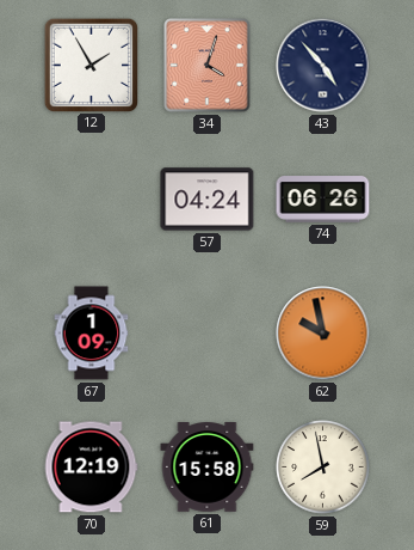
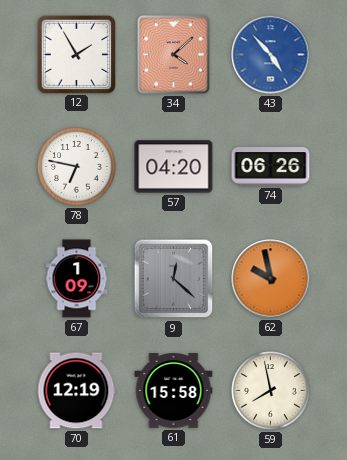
34: 4:03 -> 4:08 (174, 55)
43 dial: navy -> blue (271, 55)
78: none -> 6:47 (77, 167)
57: 04:24 -> 04:20 (174, 167)
9: none -> 12:22 (174, 279)
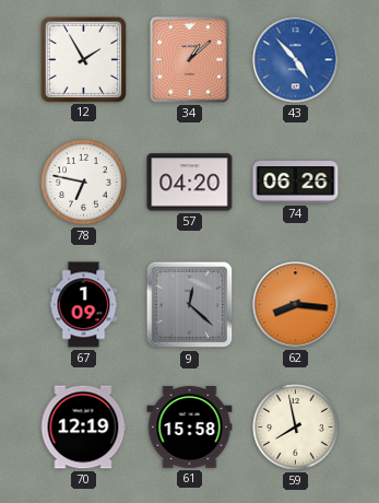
34: 4:08 -> 1:08 (190, 60)
62: 9:58 -> 8:16 (296, 305)
